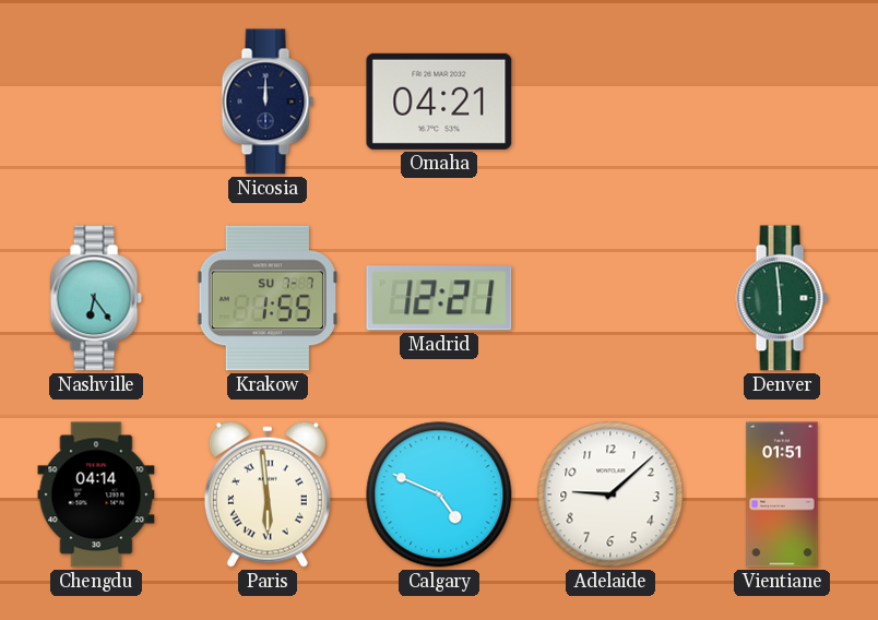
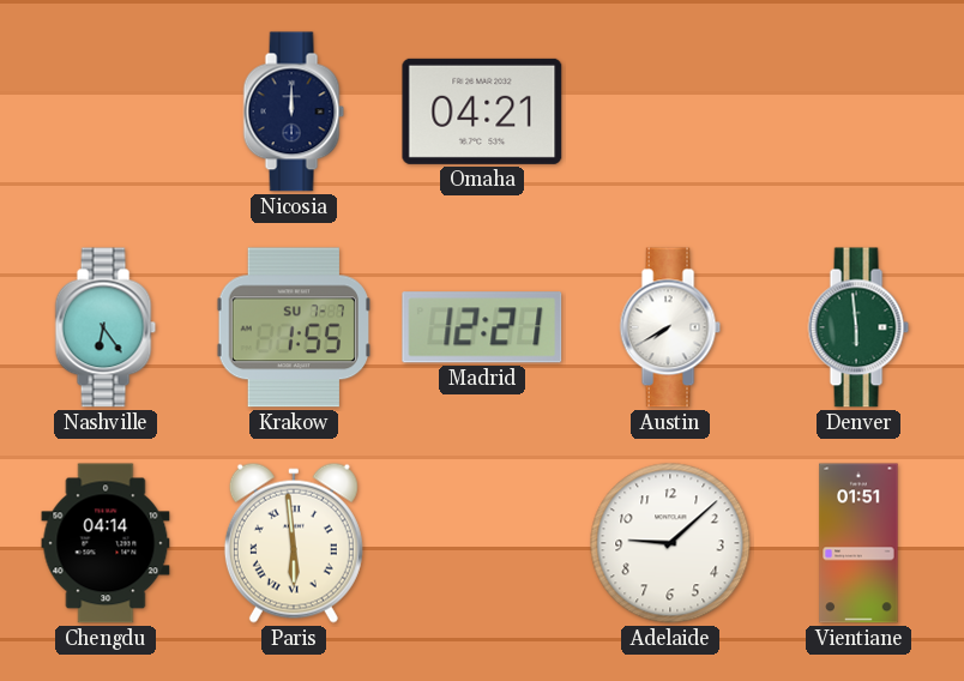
Austin: none -> 7:40 (670, 327)
Calgary: 4:49 -> none (439, 494)
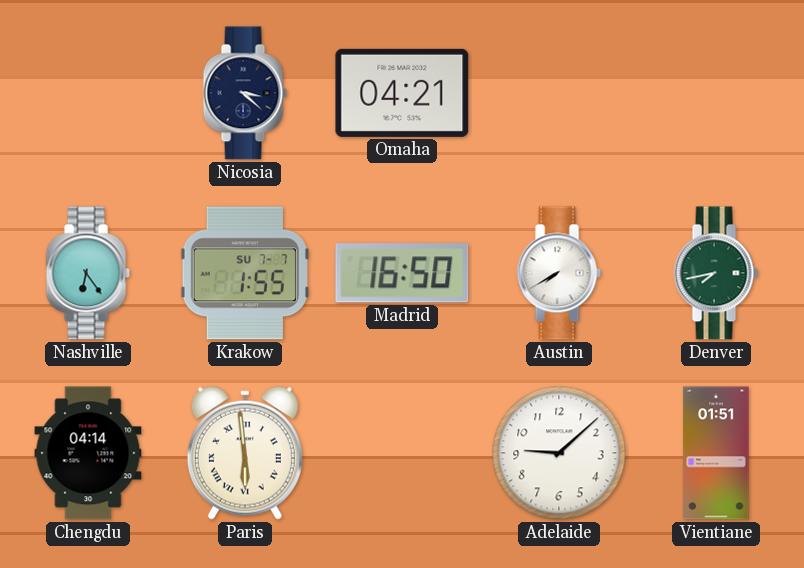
Nicosia: 12:00 -> 3:22 (245, 93)
Madrid: 12:21 -> 16:50 (402, 273)
Denver: 5:59 -> 7:43 (716, 273)
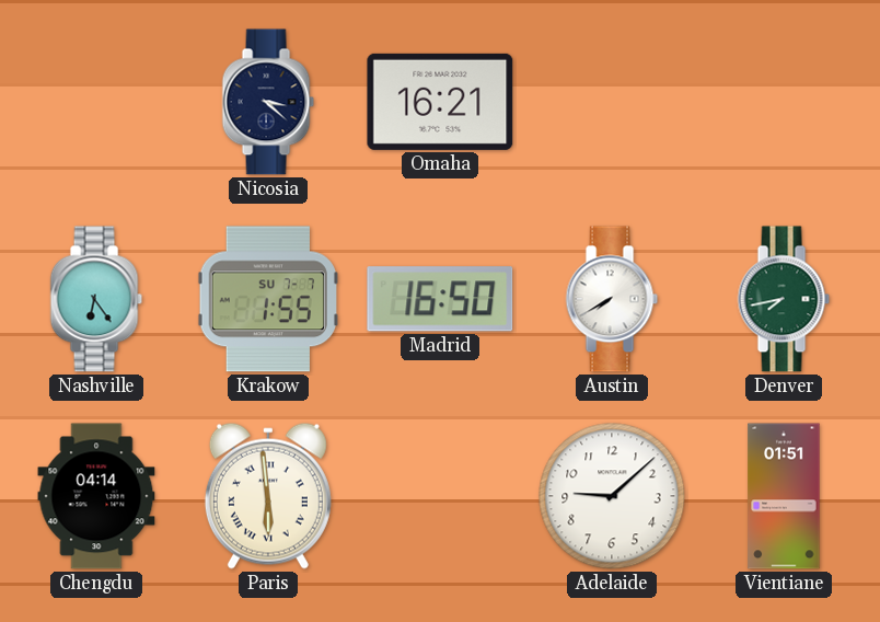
Omaha: 04:21 -> 16:21 (440, 102)
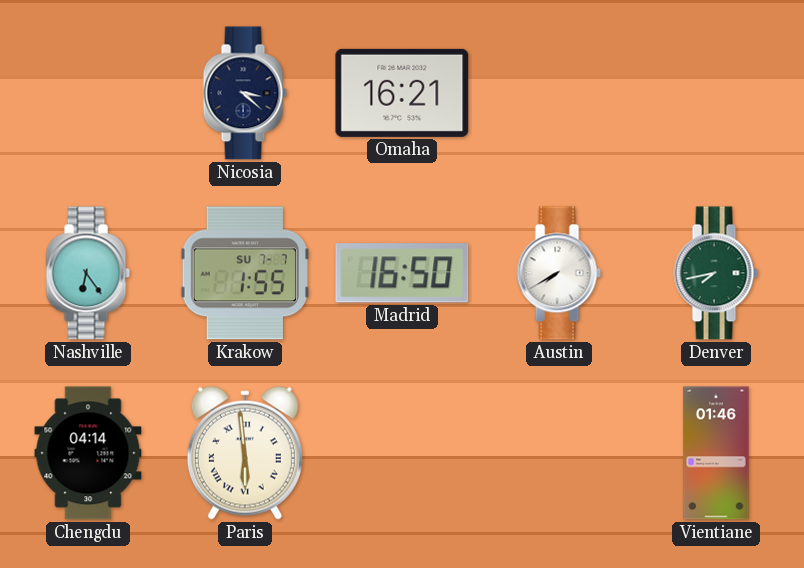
Adelaide: 9:08 -> none (612, 496)
Vientiane: 01:51 -> 01:46 (716, 453)
